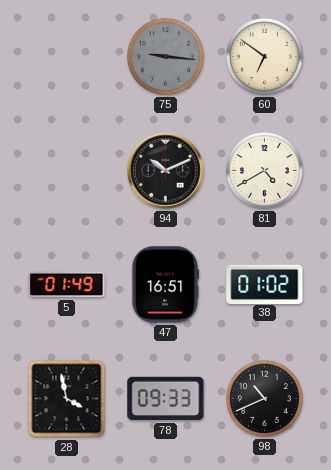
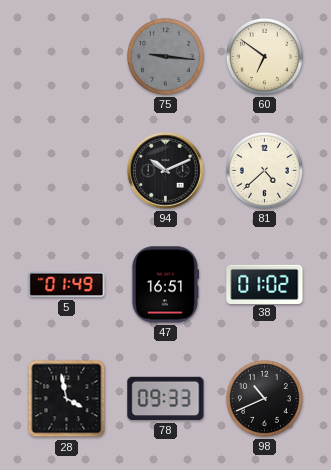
81: 4:40 -> 4:38 (264, 170)
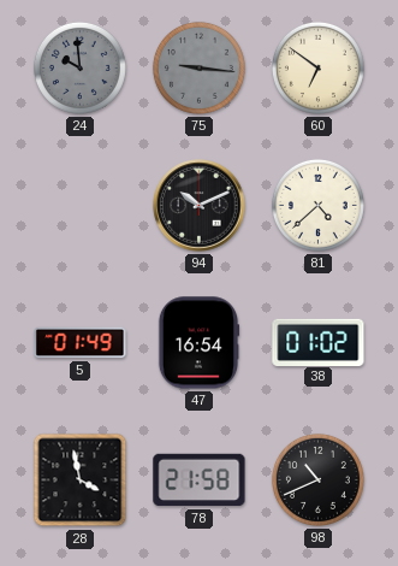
24: none -> 9:59 (79, 67)
47: 16:51 -> 16:54 (198, 343)
78: 09:33 -> 21:58 (200, 480)
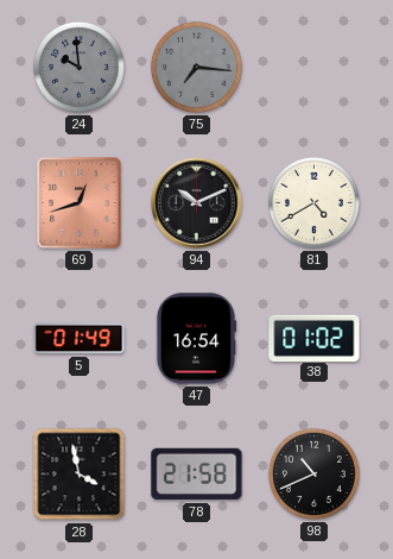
75: 9:16 -> 7:16 (196, 67)
60: 6:51 -> none (317, 67)
69: none -> 12:42 (80, 203)
81: 4:38 -> 4:40 (313, 202)
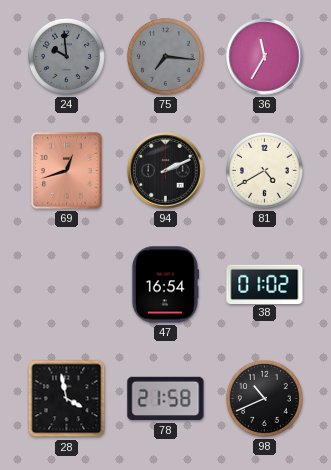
36: none -> 11:35 (265, 57)
94: 10:11 -> 2:11 (166, 171)
5: 01:49 -> none (80, 339)
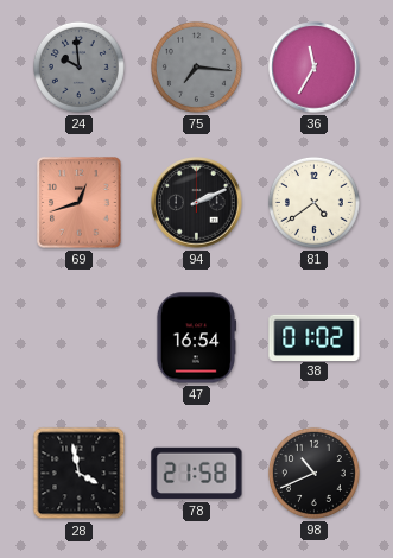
81: 4:40 -> 4:39 (313, 202)
